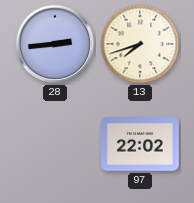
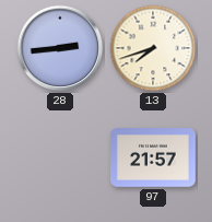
97: 22:02 -> 21:57 (153, 157)
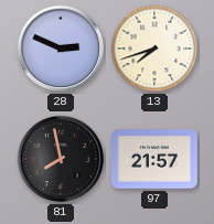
28: 2:44 -> 2:49 (61, 49)
81: none -> 7:58 (61, 159)
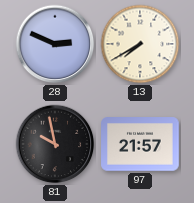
13: 7:42 -> 7:40 (140, 44)
81: 7:58 -> 9:58 (55, 144)
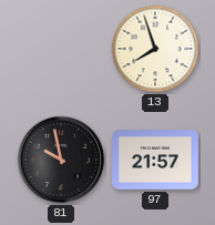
28: 2:49 -> none (55, 44)
13: 7:40 -> 7:57 (155, 49)
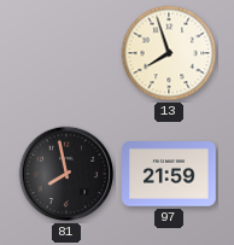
81: 9:58 -> 7:58 (66, 174)
97: 21:57 -> 21:59 (169, 174)
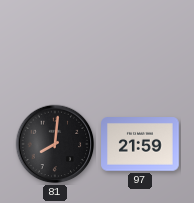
13: 7:57 -> none (169, 53)
81: 7:58 -> 8:01 (55, 144)
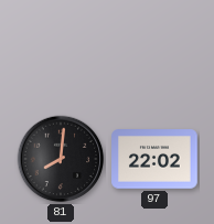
97: 21:59 -> 22:02 (154, 159)
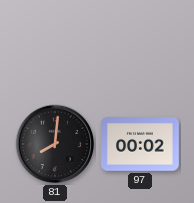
97: 22:02 -> 00:02 (140, 144)
